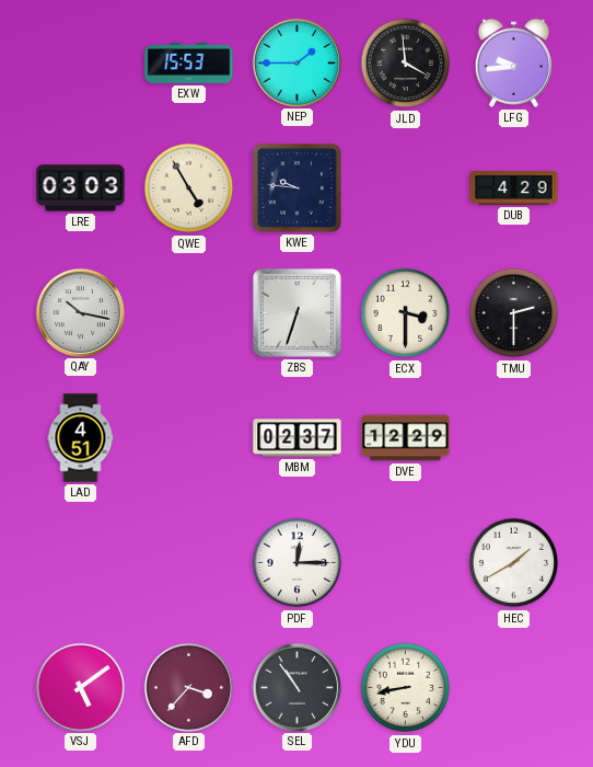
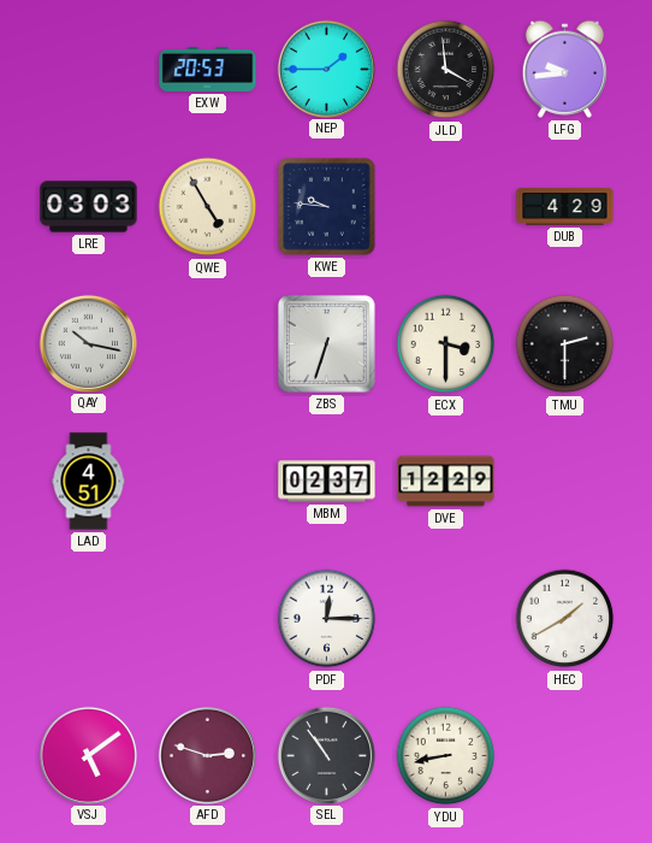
EXW: 15:53 -> 20:53 (208, 69)
AFD: 3:37 -> 2:48 (207, 755)
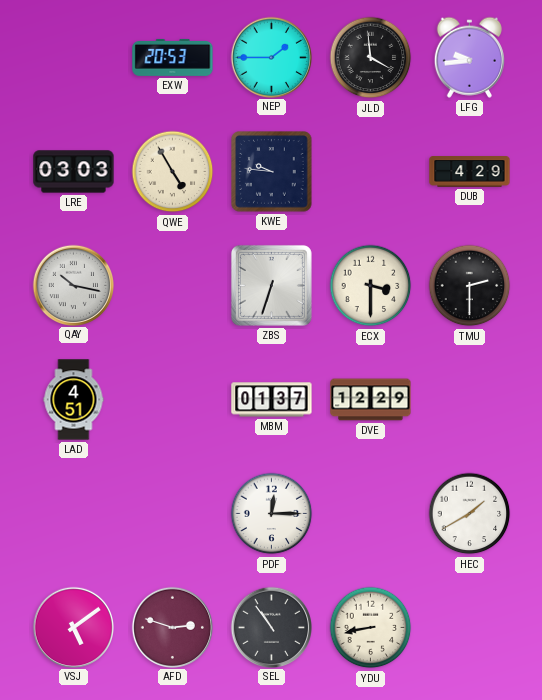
MBM: 02:37 -> 01:37 (272, 400)
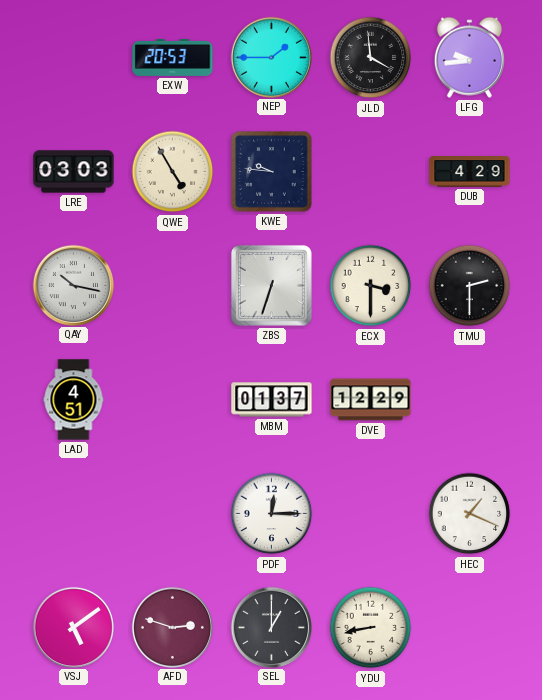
HEC: 1:40 -> 1:19 (470, 514)
SEL: 10:54 -> 1:00 (271, 627)
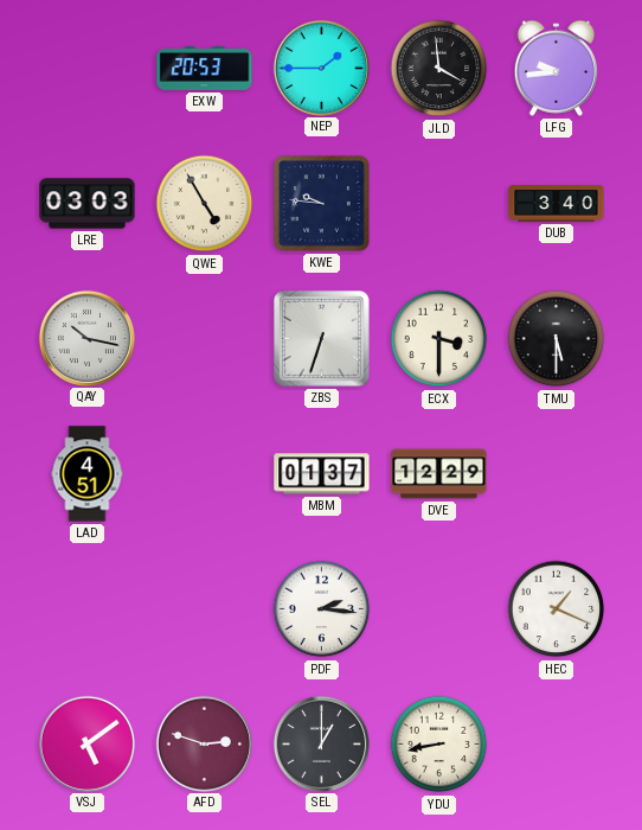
DUB: 4:29 -> 3:40 (557, 204)
TMU: 2:30 -> 5:30 (557, 339)
PDF: 12:15 -> 2:16 (322, 609)
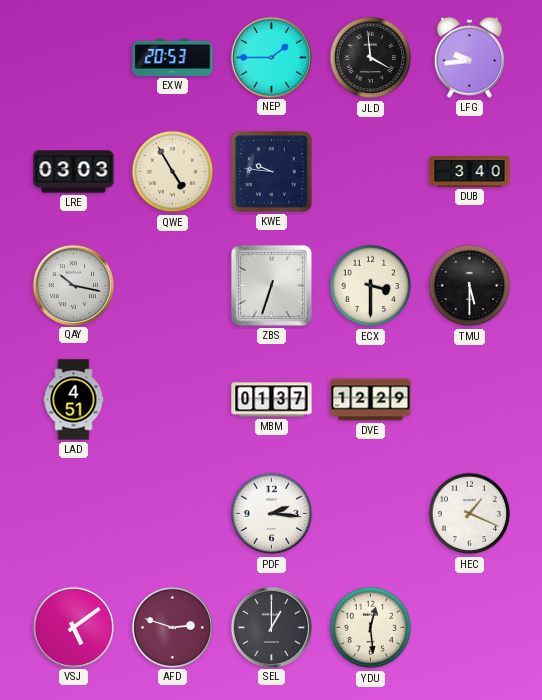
YDU: 8:43 -> 12:29 (371, 628)
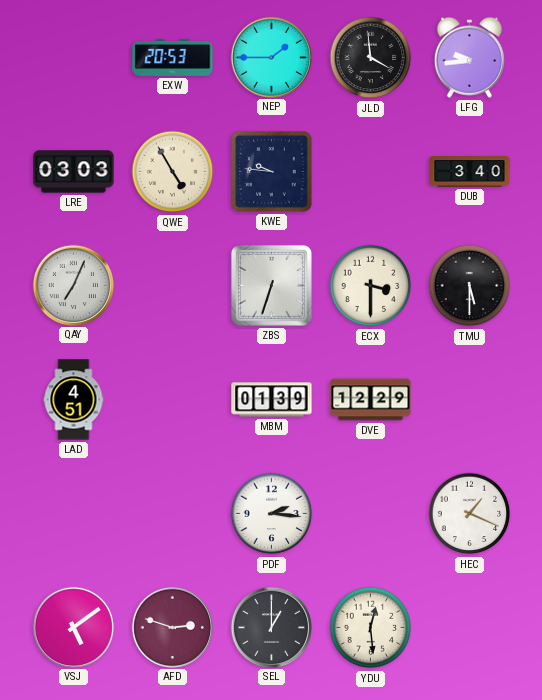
QAY: 10:17 -> 7:04 (73, 285)
MBM: 01:37 -> 01:39 (272, 400)
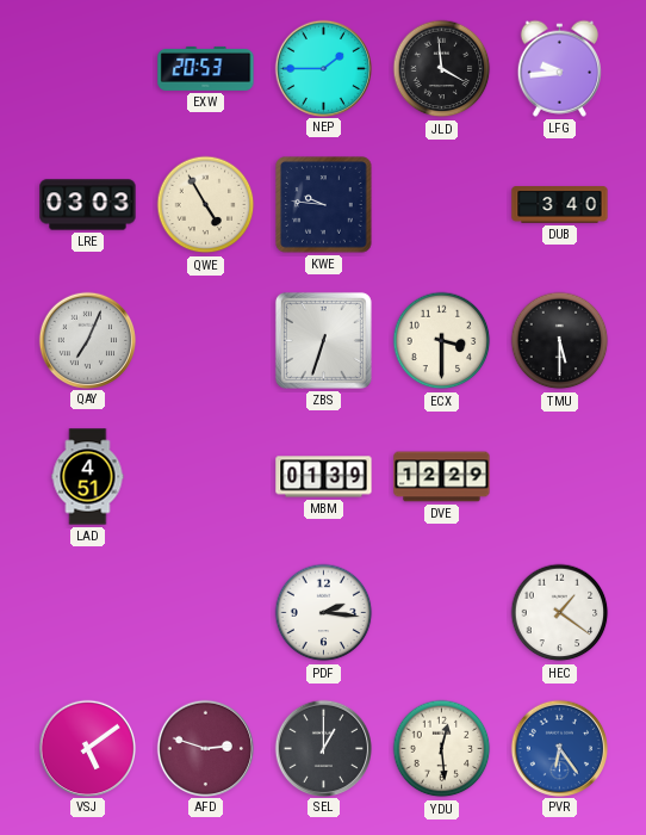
HEC: 1:19 -> 1:21 (560, 613)
PVR: none -> 6:24 (559, 748)
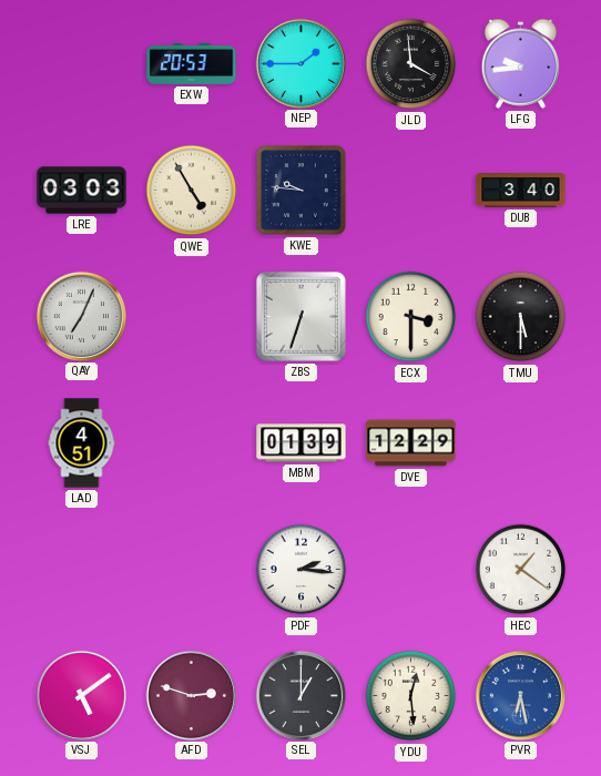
PVR: 6:24 -> 6:28 (520, 695)
